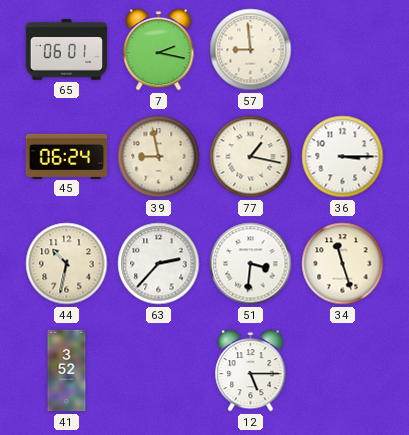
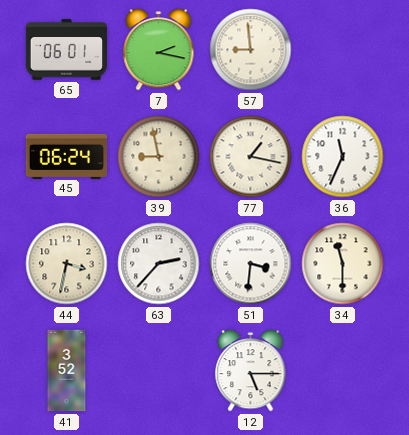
36: 3:15 -> 11:34 (343, 157)
44: 10:32 -> 3:32 (67, 264)
34: 11:27 -> 11:30 (343, 264)
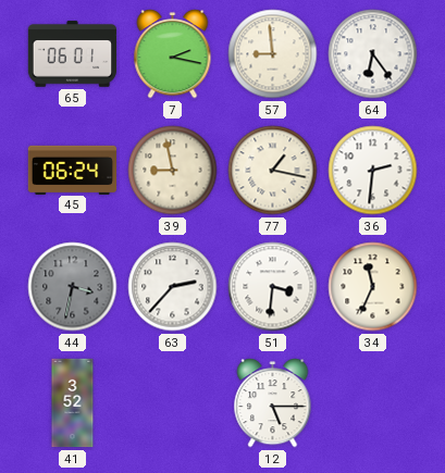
64: none -> 6:24 (373, 54)
36: 11:34 -> 2:31 (373, 171)
44 dial: cream -> grey (73, 287)
34: 11:30 -> 11:34 (373, 287)
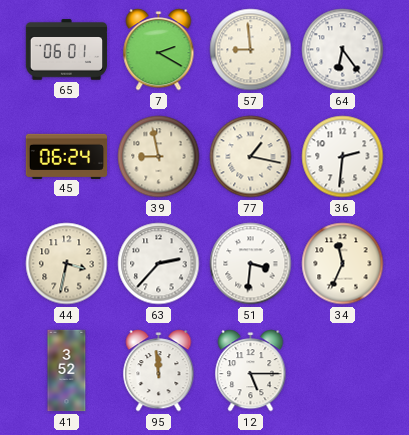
7: 2:17 -> 2:20 (159, 50)
44 dial: grey -> cream (67, 264)
95: none -> 11:59 (159, 371)
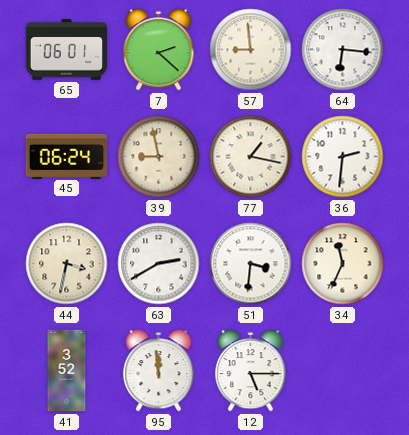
7: 2:20 -> 2:22 (159, 50)
64: 6:24 -> 6:16 (343, 50)
63: 2:37 -> 2:40 (159, 264)
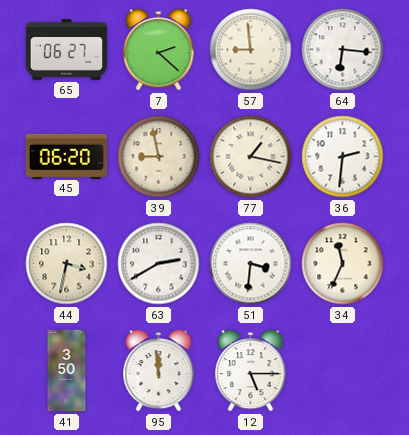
65: 06:01 -> 06:27 (67, 50)
45: 06:24 -> 06:20 (67, 156)
41: 3:52 -> 3:50 (67, 371)
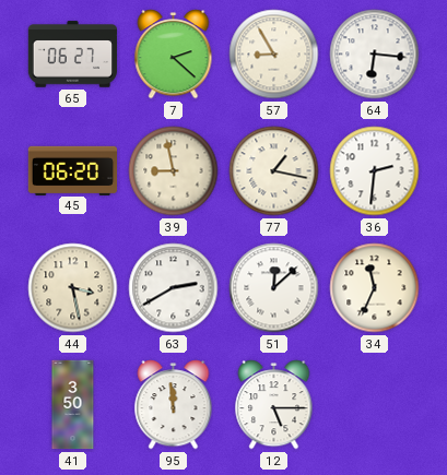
57: 8:59 -> 8:55 (274, 55)
44: 3:32 -> 3:28 (73, 288)
51: 3:31 -> 12:08 (274, 288)
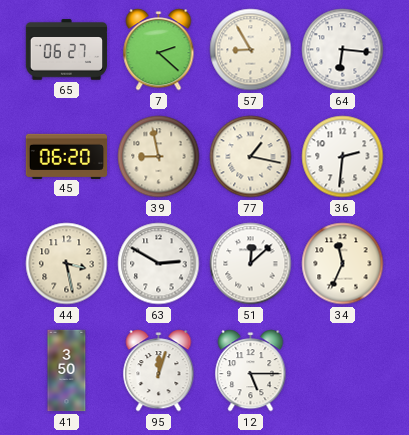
63: 2:40 -> 2:50 (159, 264)
95: 11:59 -> 12:03 (159, 371)
